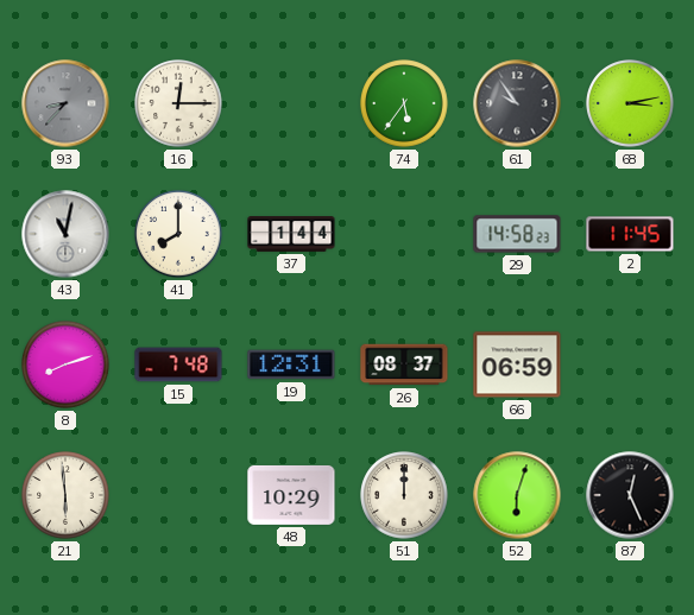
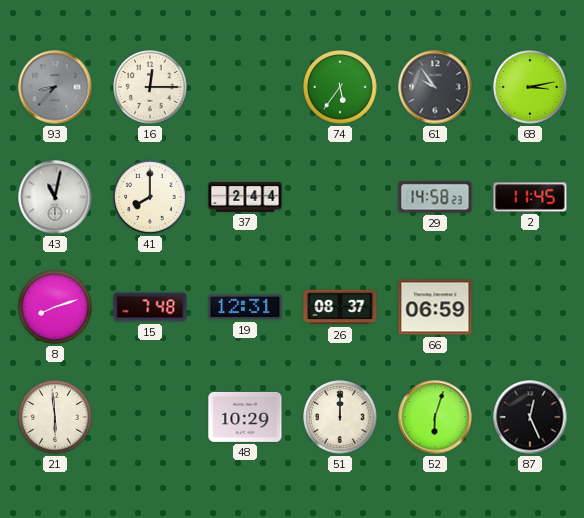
37: 1:44 -> 2:44 (245, 197)
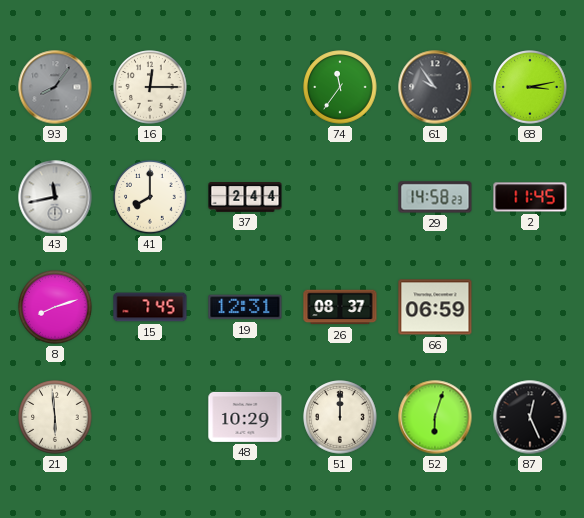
93: 8:37 -> 8:06 (55, 87)
74: 5:36 -> 11:36 (340, 87)
43: 11:02 -> 11:43 (55, 197)
15: 7:48 -> 7:45 (150, 307)
